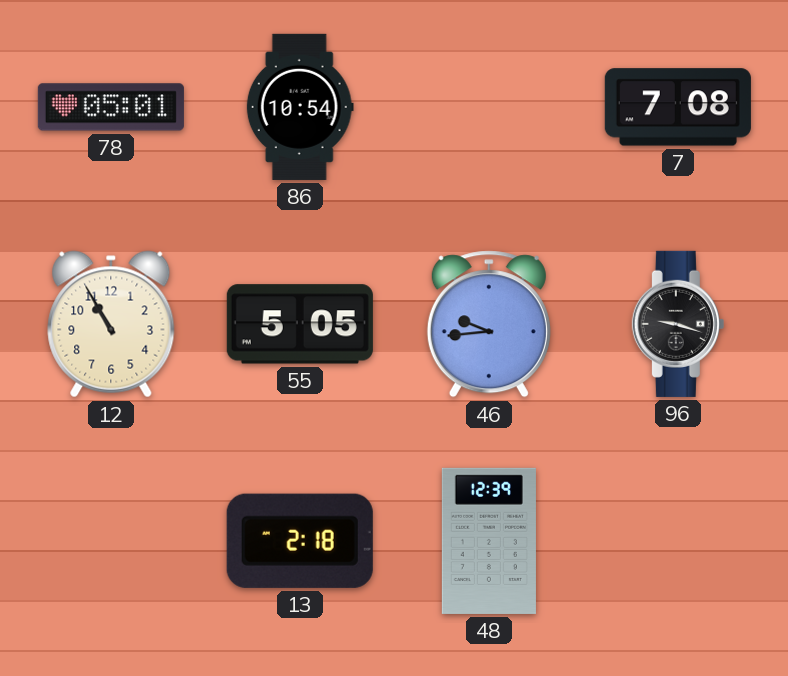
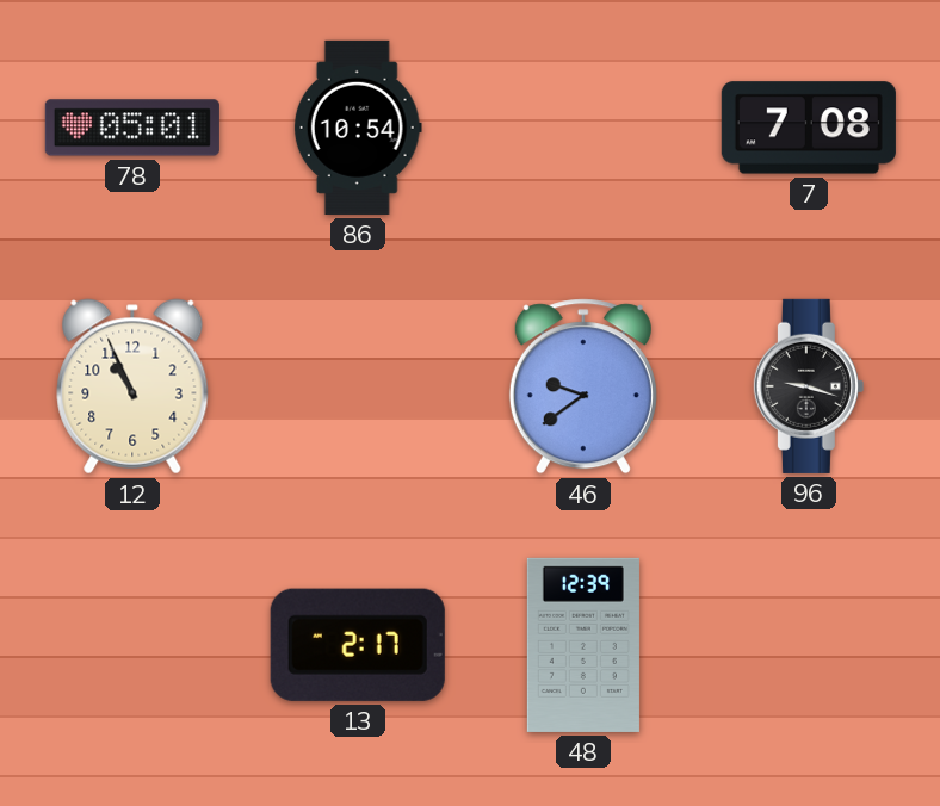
12: 10:55 -> 10:56 (132, 386)
55: 5:05 -> none (300, 324)
46: 9:44 -> 9:39 (583, 386)
13: 2:18 -> 2:17 (358, 645)
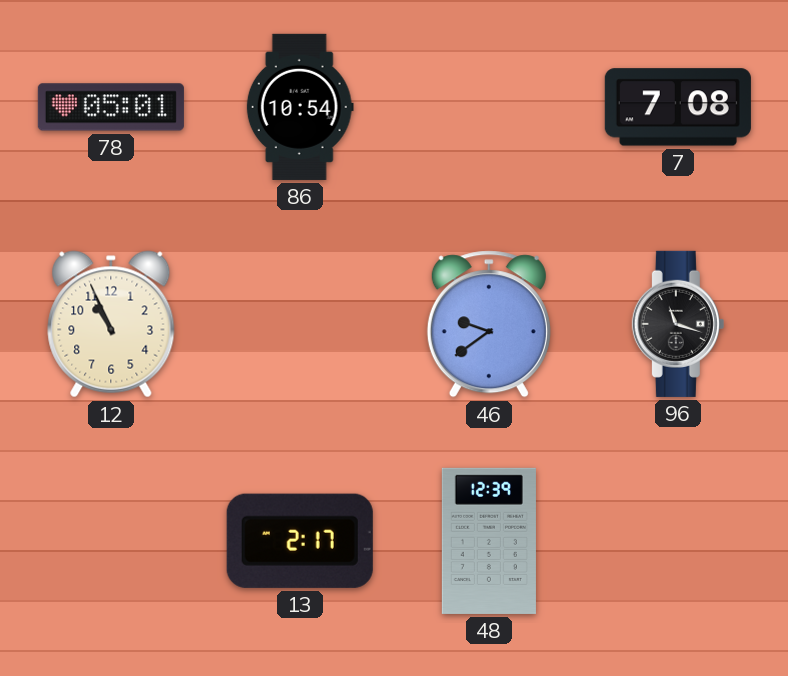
96: 9:18 -> 11:18 (678, 324)
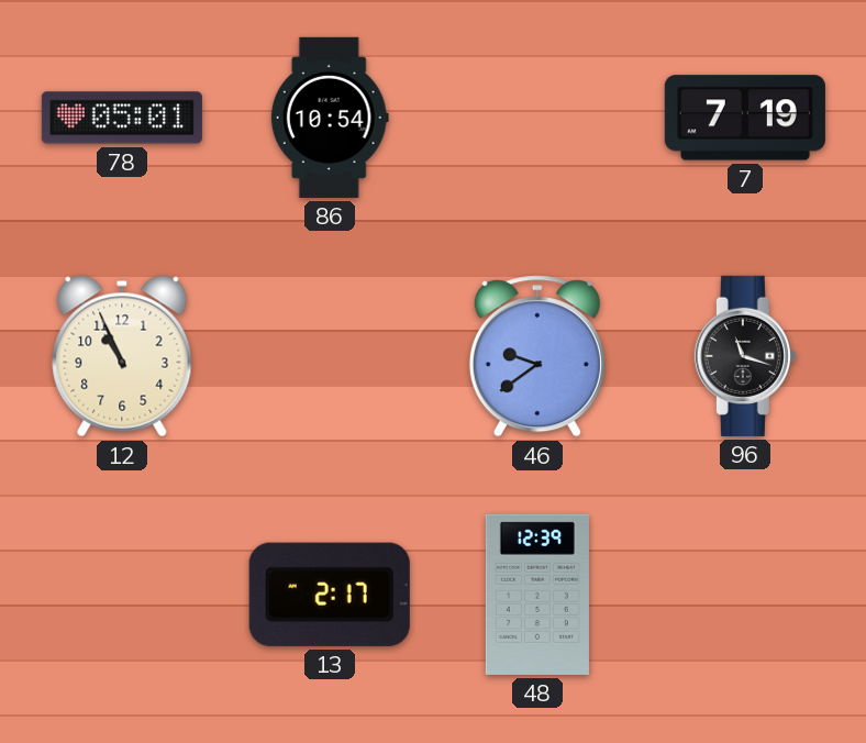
7: 7:08 -> 7:19 (745, 118)
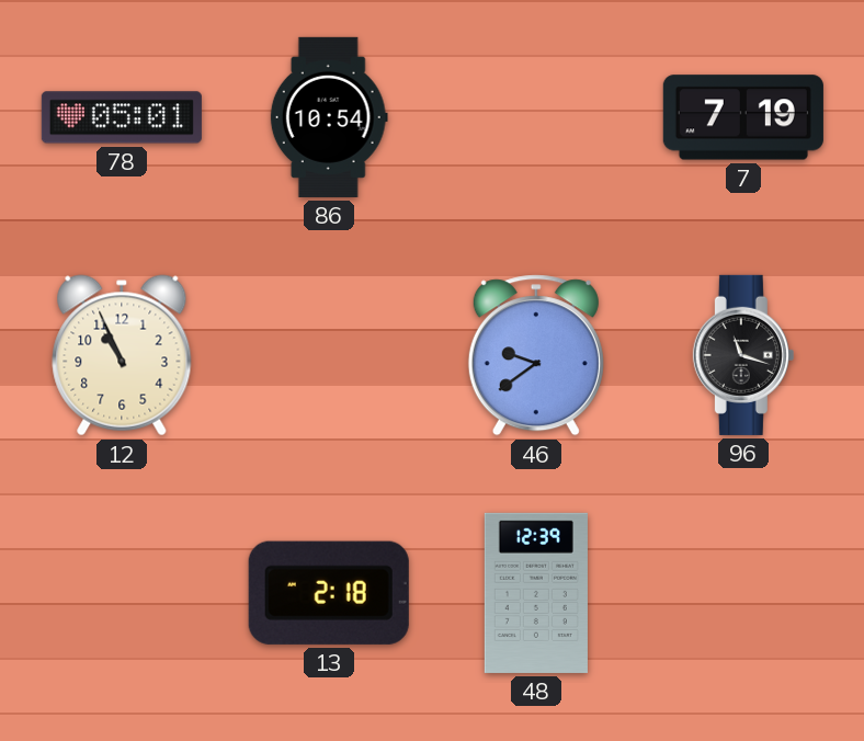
13: 2:17 -> 2:18 (329, 593)
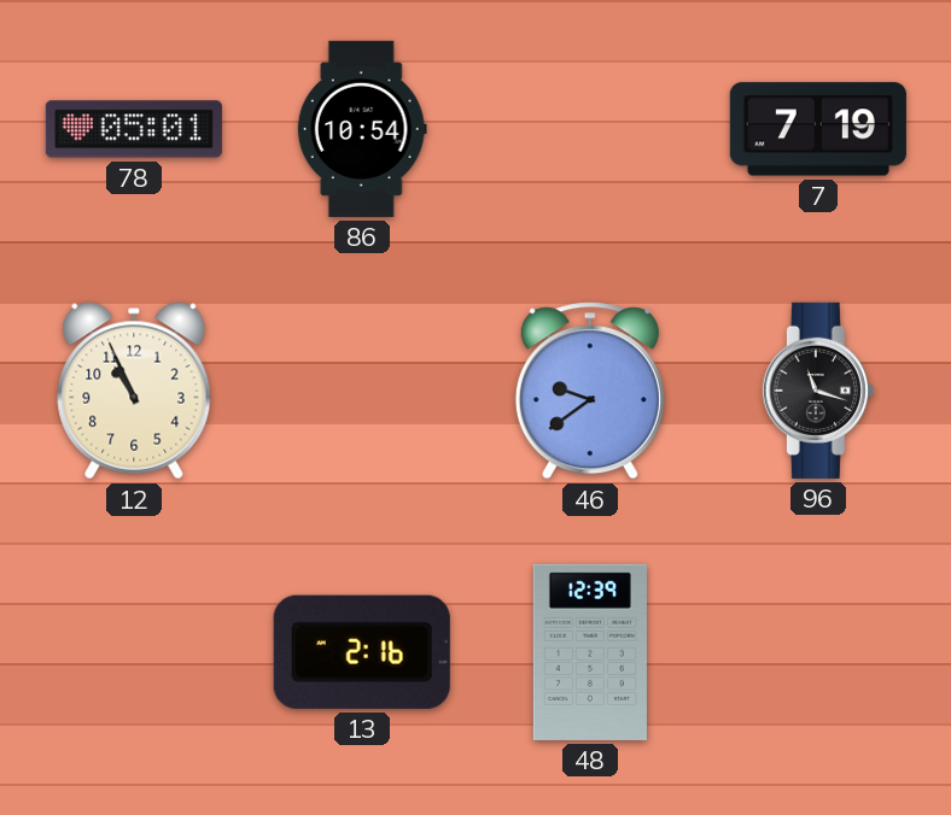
13: 2:18 -> 2:16 (362, 652)
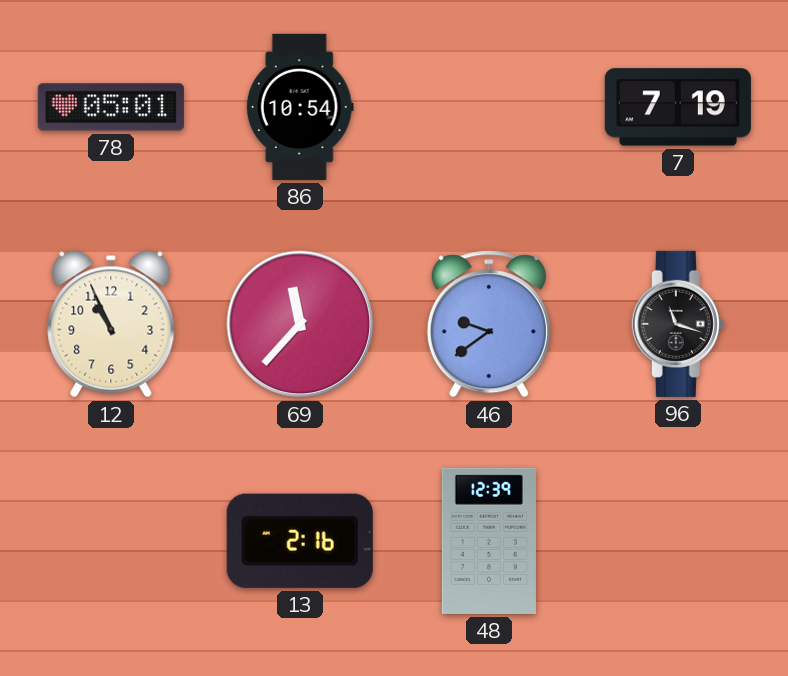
69: none -> 11:37 (300, 324)
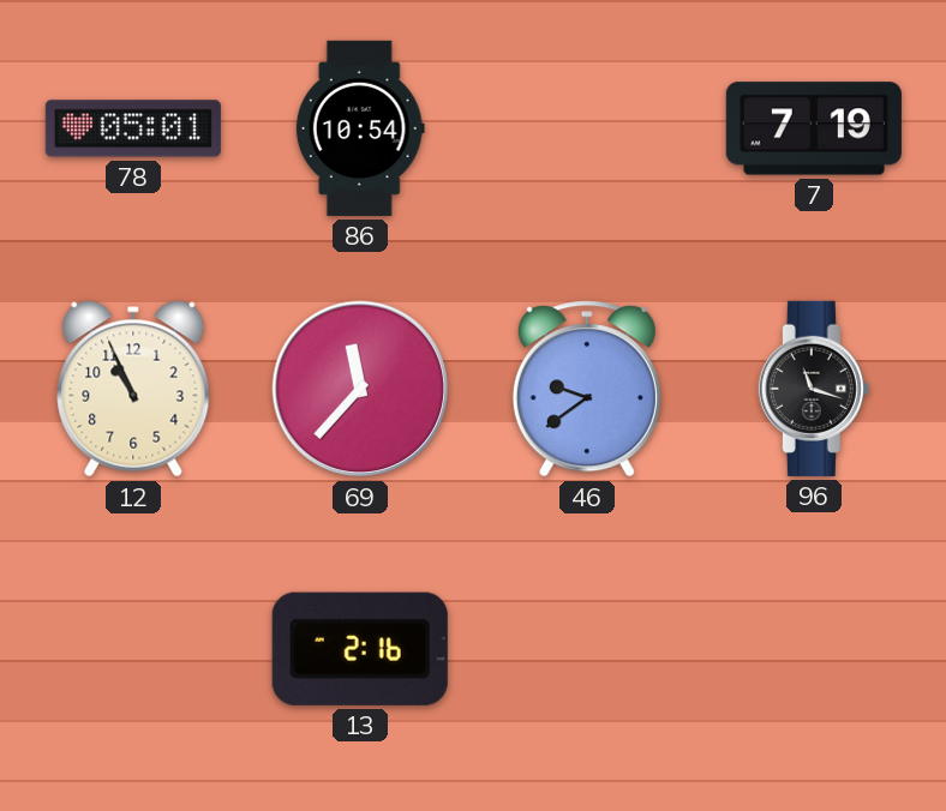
48: 12:39 -> none (489, 541)
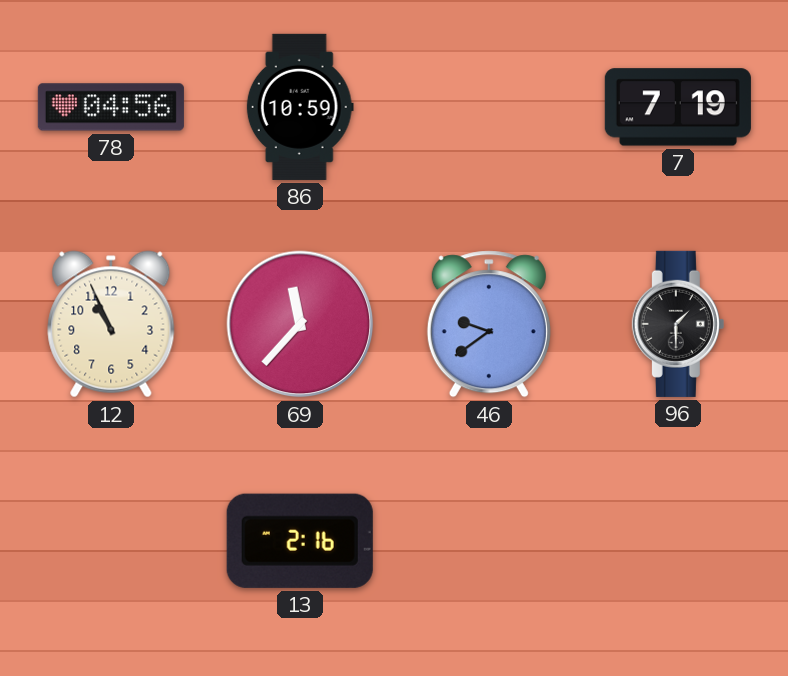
78: 05:01 -> 04:56 (111, 107)
86: 10:54 -> 10:59 (300, 107)
96: 11:18 -> 1:30 (678, 324)
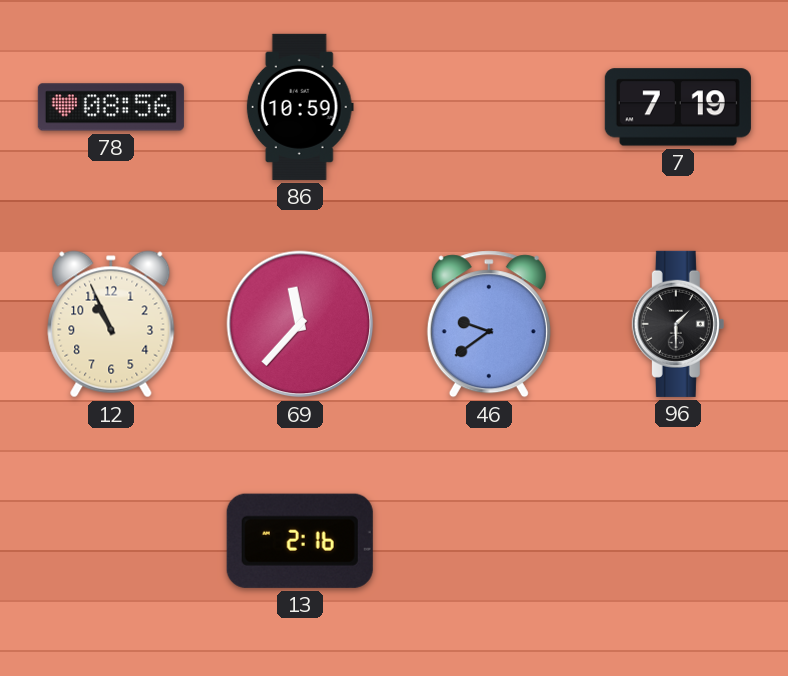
78: 04:56 -> 08:56 (111, 107)
